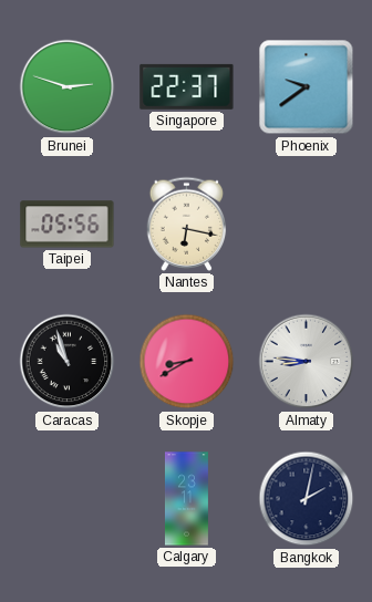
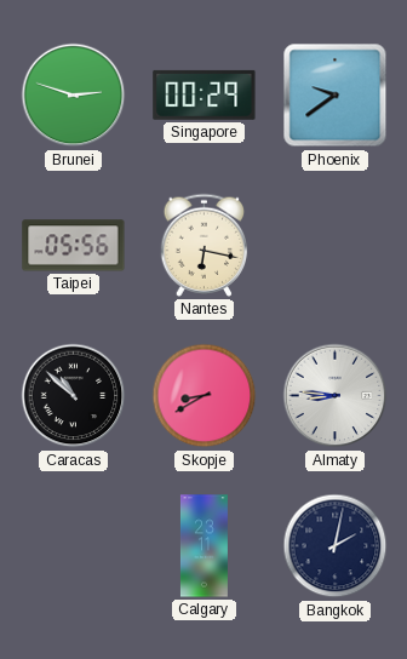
Singapore: 22:37 -> 00:29 (205, 94)
Caracas: 10:57 -> 10:52 (74, 396)
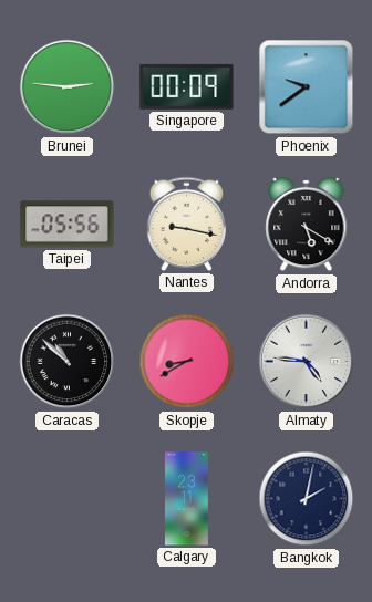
Brunei: 2:48 -> 2:46 (68, 87)
Singapore: 00:29 -> 00:09 (187, 86)
Nantes: 6:17 -> 9:17 (187, 224)
Andorra: none -> 5:20 (307, 225)
Almaty: 8:46 -> 4:46 (307, 362)
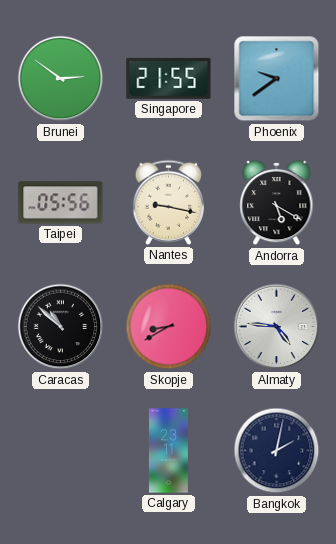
Brunei: 2:46 -> 2:51 (61, 79)
Singapore: 00:09 -> 21:55 (169, 78)
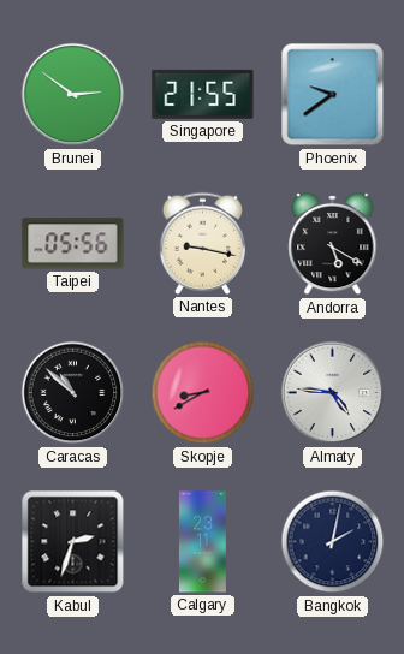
Kabul: none -> 2:33 (73, 542)
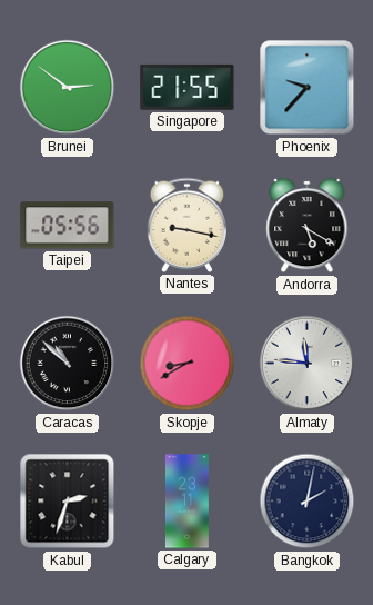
Phoenix: 9:39 -> 9:37 (308, 88)
Almaty: 4:46 -> 11:46 (308, 364)
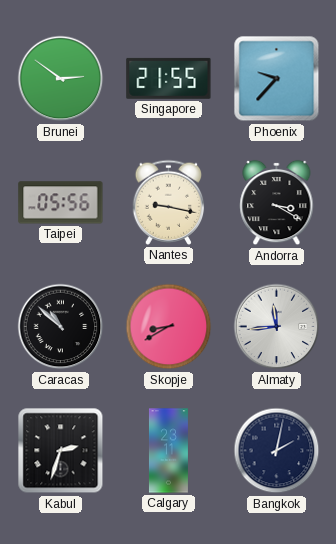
Andorra: 5:20 -> 3:20 (277, 203)
Almaty: 11:46 -> 11:44 (277, 327)
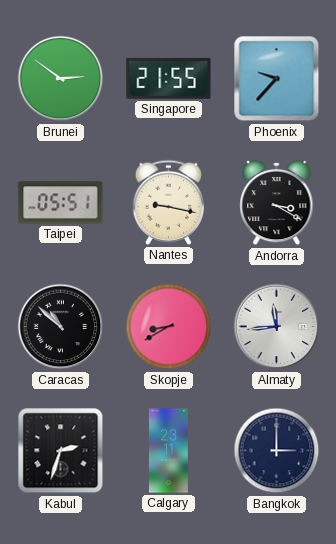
Taipei: 05:56 -> 05:51 (61, 203)
Bangkok: 2:02 -> 3:00 (277, 451)
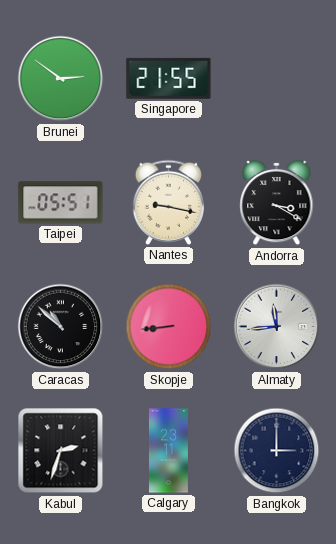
Phoenix: 9:37 -> none (277, 79)
Skopje: 8:40 -> 8:44 (169, 327)
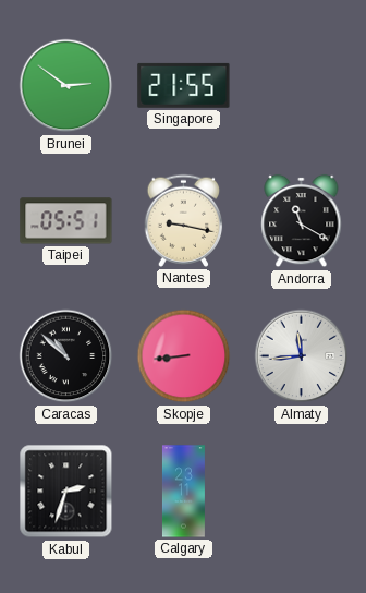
Andorra: 3:20 -> 11:20 (302, 221)
Bangkok: 3:00 -> none (277, 451)
